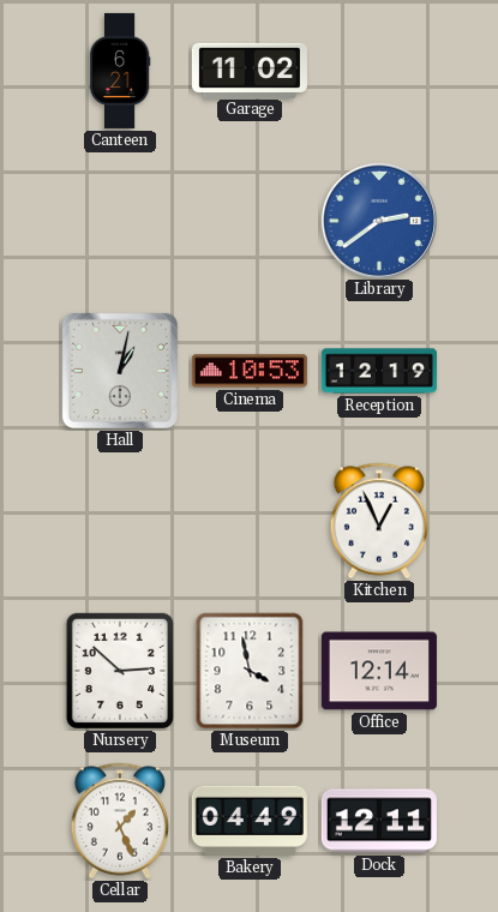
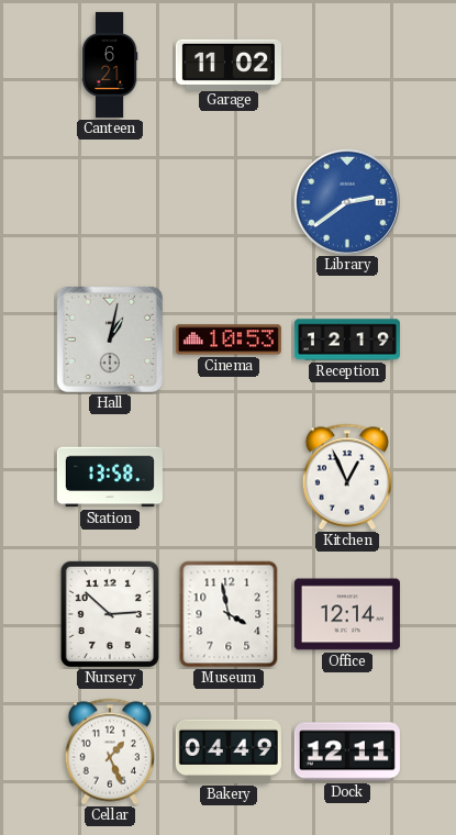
Station: none -> 13:58 (110, 477)
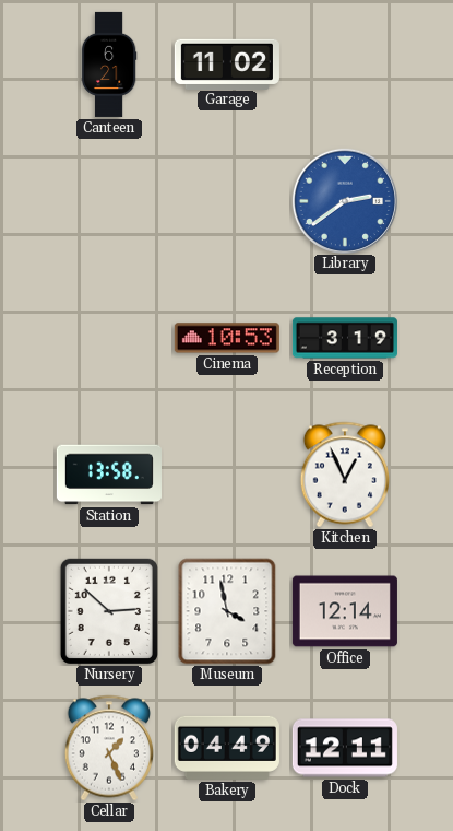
Hall: 1:02 -> none (110, 339)
Reception: 12:19 -> 3:19 (345, 338)
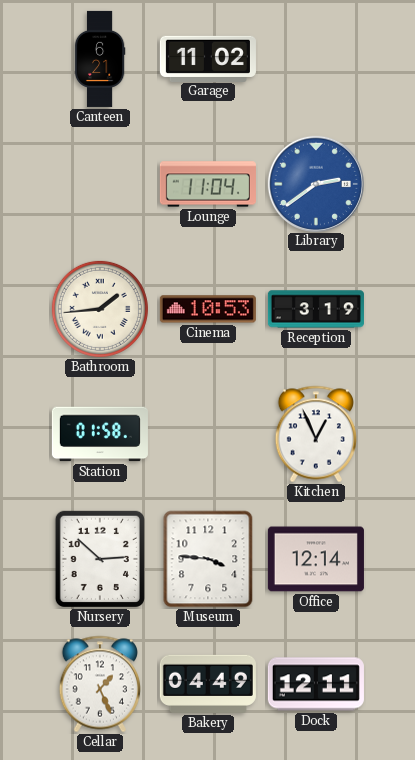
Lounge: none -> 11:04 (208, 184)
Bathroom: none -> 1:44 (100, 309)
Station: 13:58 -> 01:58 (100, 434)
Museum: 3:58 -> 3:46 (208, 559)
